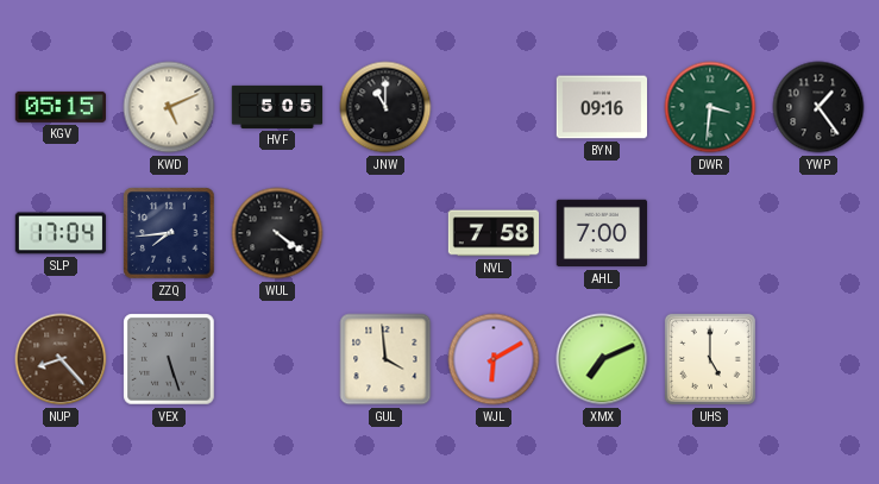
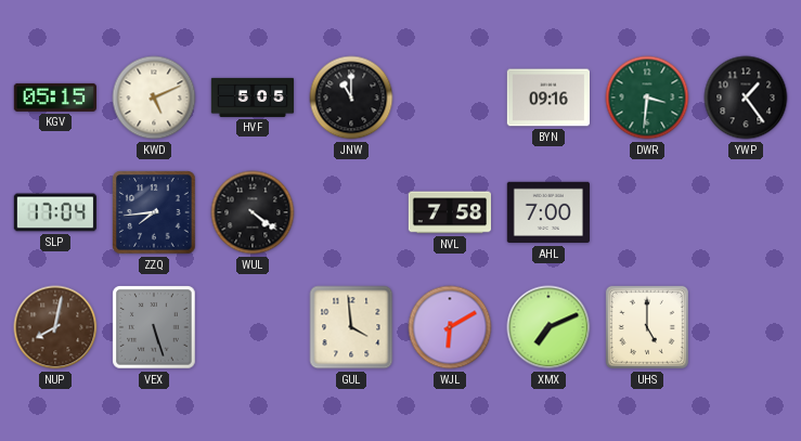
NUP: 8:23 -> 8:02 (55, 327)
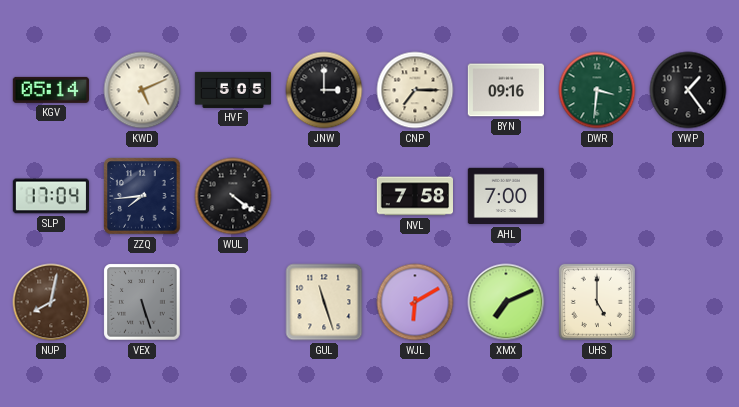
KGV: 05:15 -> 05:14 (51, 90)
JNW: 11:00 -> 3:00 (324, 90)
CNP: none -> 7:15 (415, 90)
GUL: 3:59 -> 11:27 (324, 302)
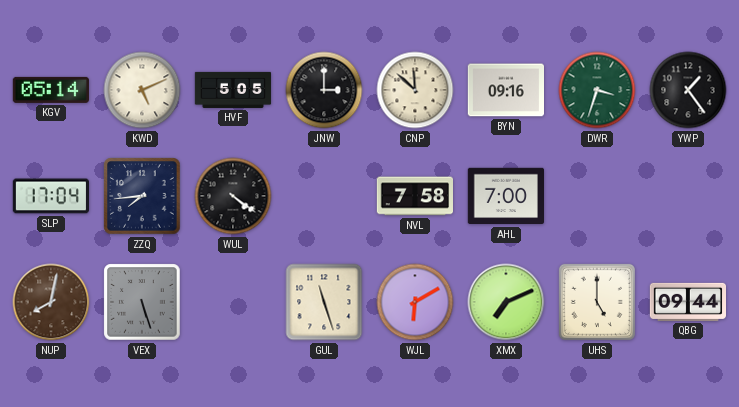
CNP: 7:15 -> 11:52 (415, 90)
DWR: 3:31 -> 3:33 (597, 90)
QBG: none -> 09:44 (687, 302)
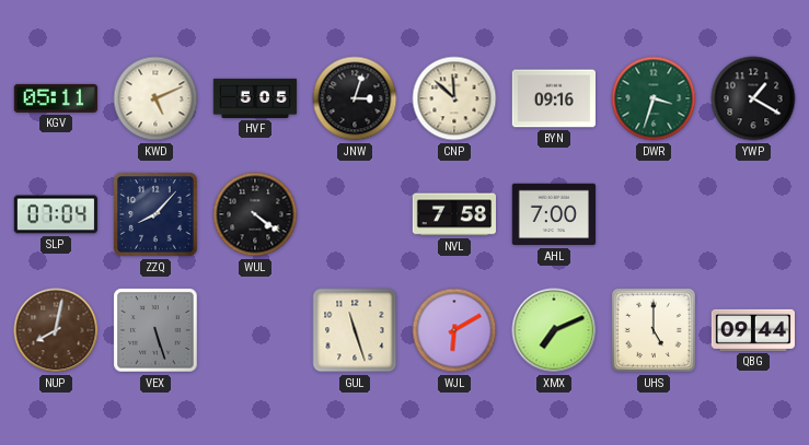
KGV: 05:14 -> 05:11 (56, 98)
JNW: 3:00 -> 3:03 (355, 98)
YWP: 1:24 -> 1:20 (753, 98)
SLP: 17:04 -> 07:04 (55, 214)
ZZQ: 7:44 -> 8:07 (155, 214)
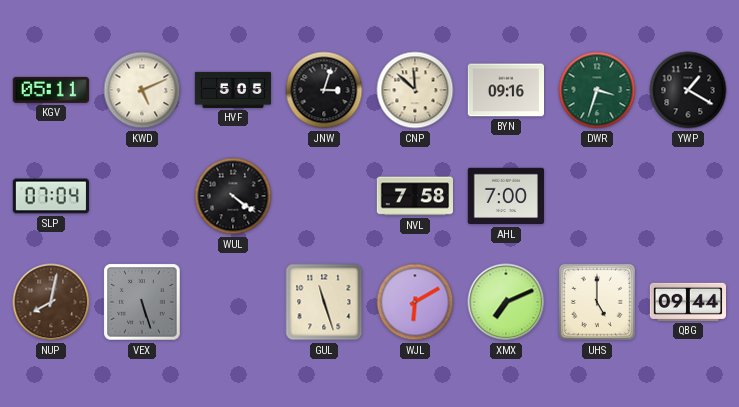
ZZQ: 8:07 -> none (155, 214)
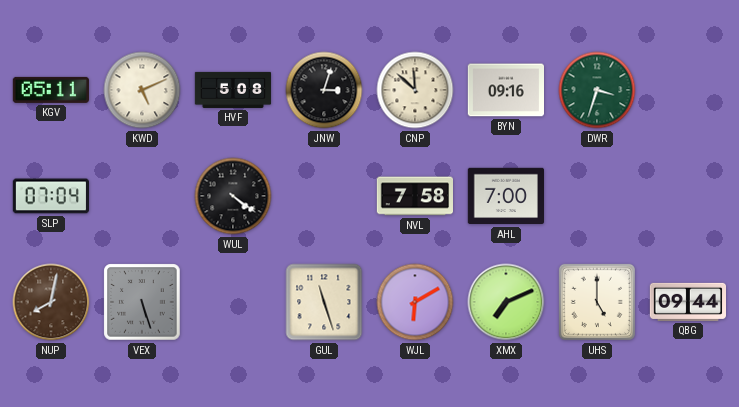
HVF: 5:05 -> 5:08 (233, 90)
YWP: 1:20 -> none (688, 90)
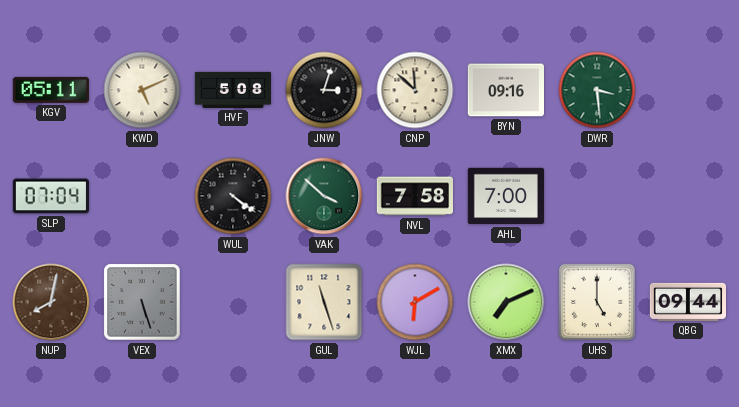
DWR: 3:33 -> 3:29 (597, 90)
VAK: none -> 3:52 (324, 196)
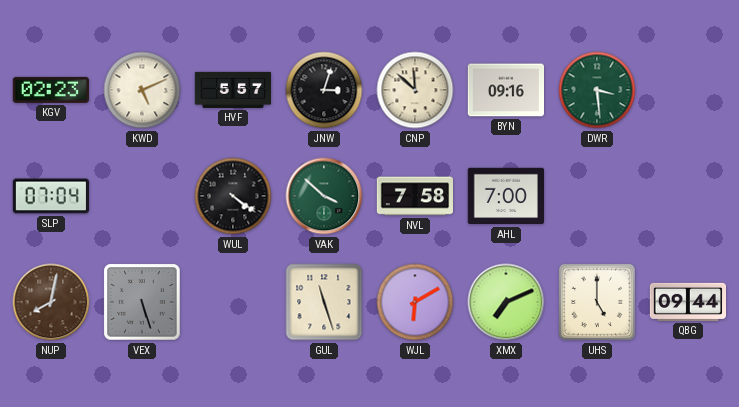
KGV: 05:11 -> 02:23 (51, 90)
HVF: 5:08 -> 5:57 (233, 90)
